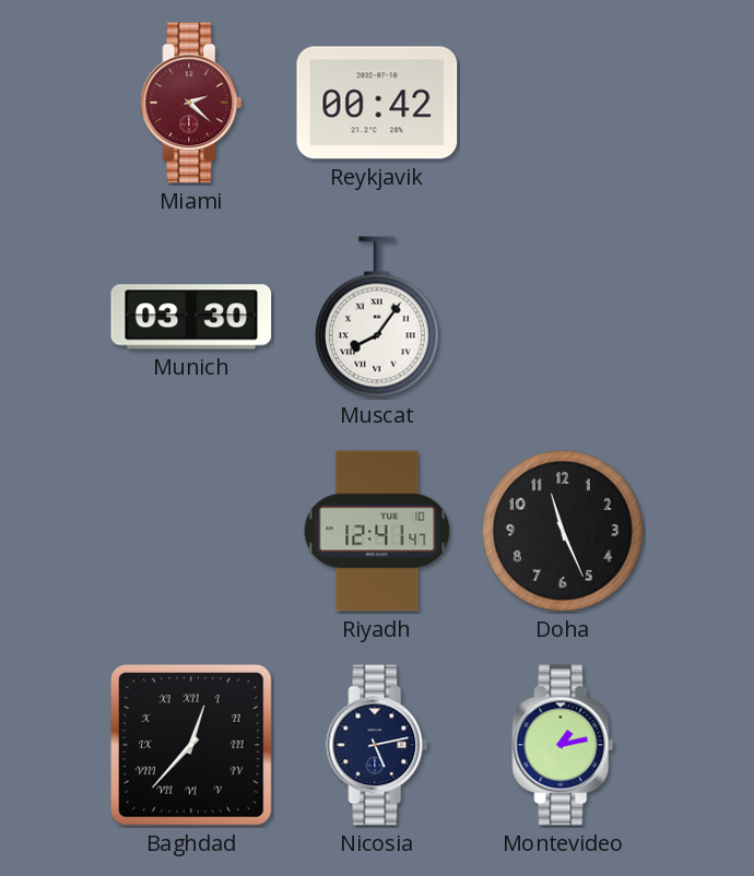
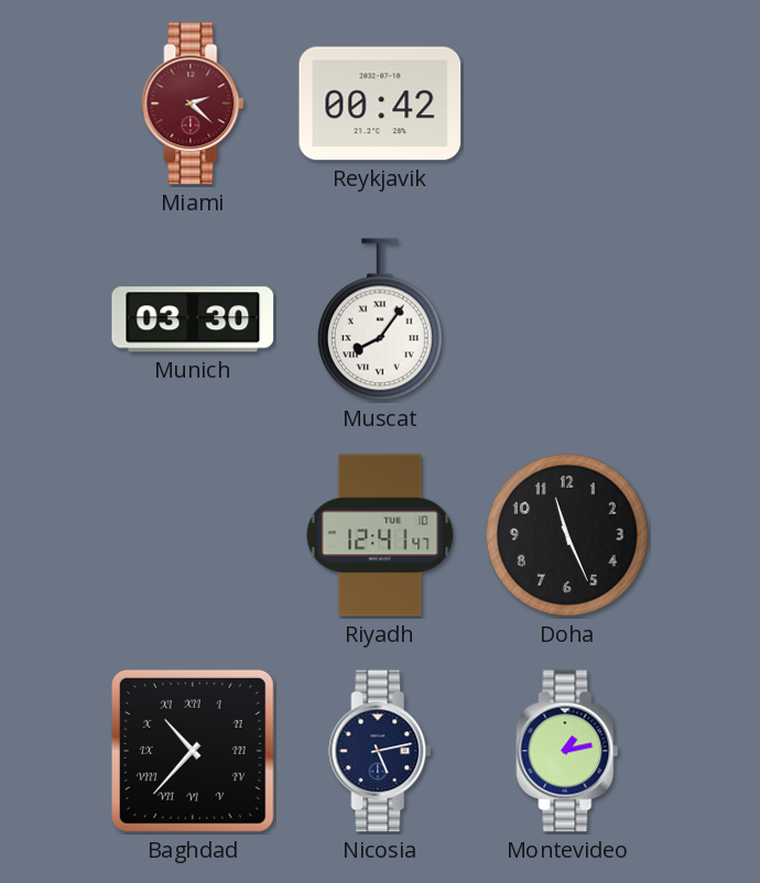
Baghdad: 12:37 -> 10:37 (193, 751)
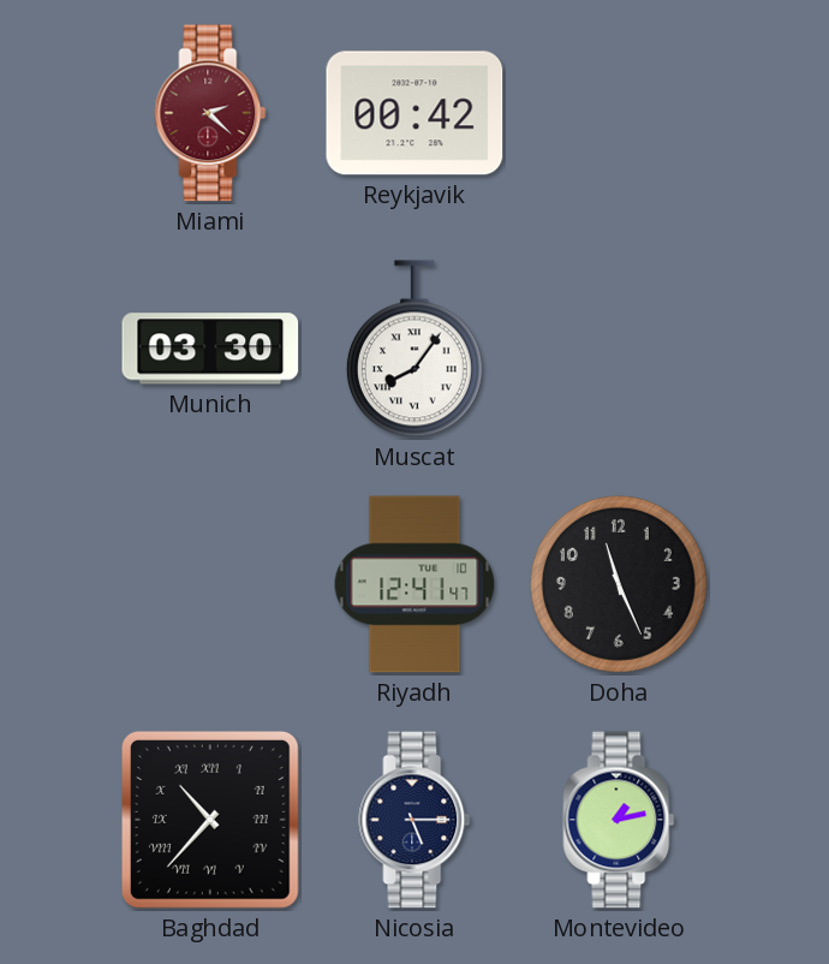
Nicosia: 5:13 -> 5:15 (415, 820)
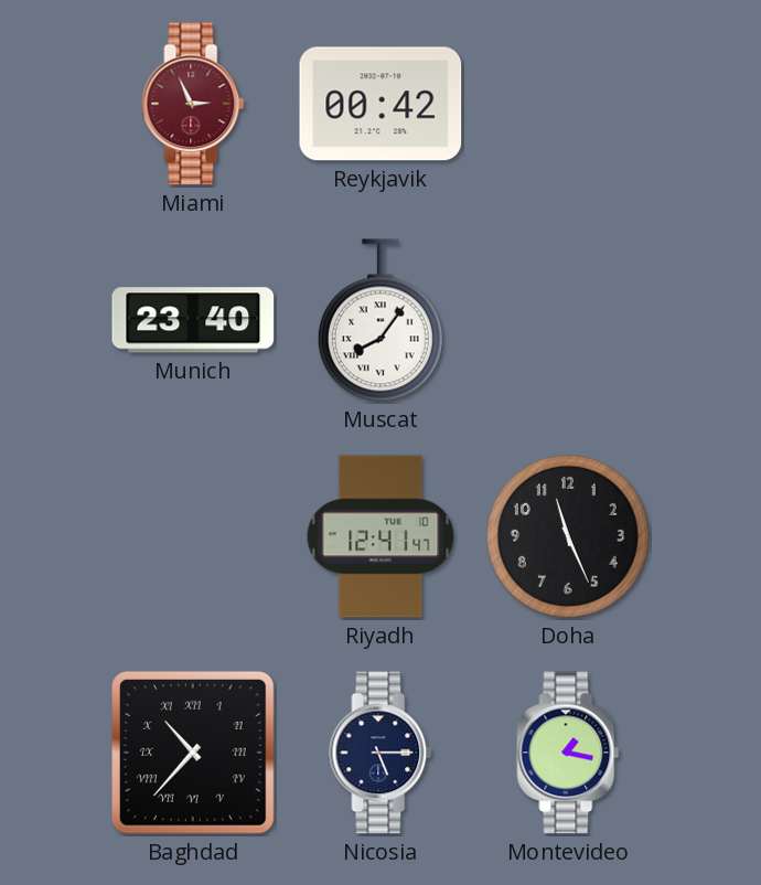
Miami: 2:22 -> 2:56 (193, 104)
Munich: 03:30 -> 23:40 (193, 320)
Montevideo: 1:13 -> 1:17 (568, 753)
